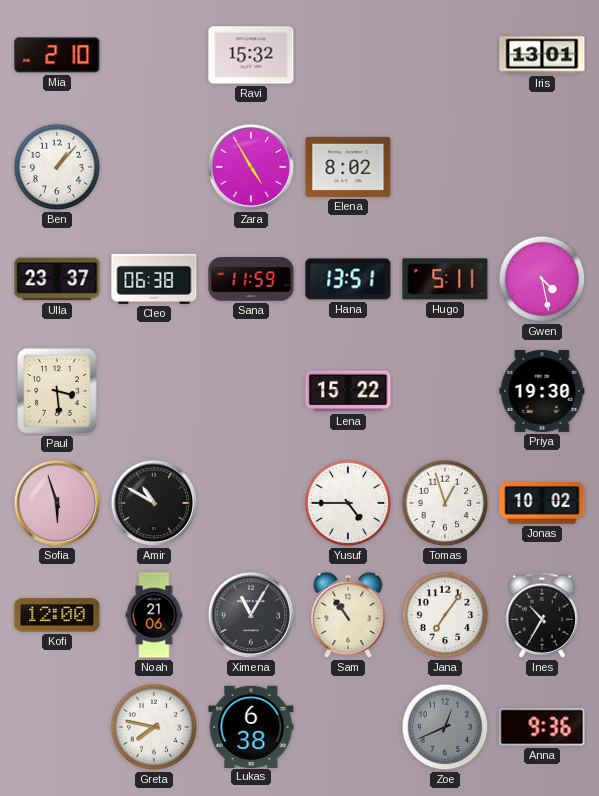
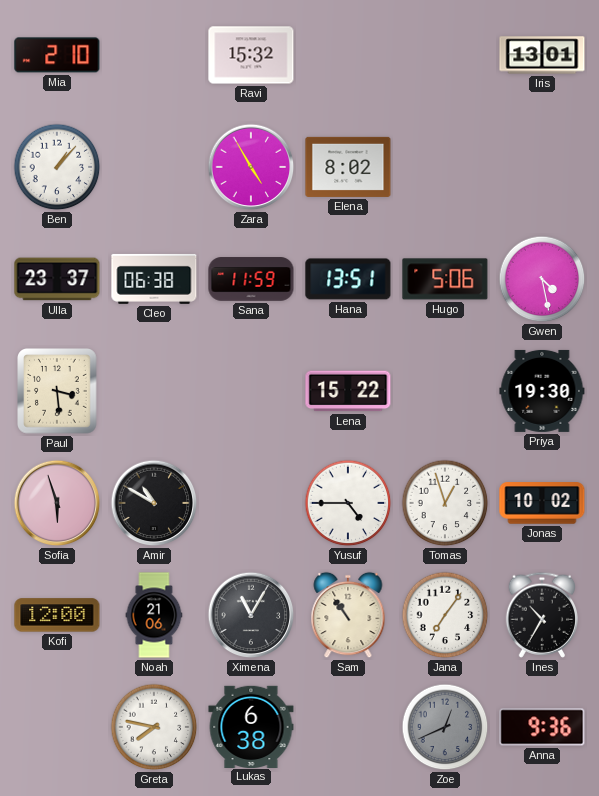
Hugo: 5:11 -> 5:06 (445, 279)
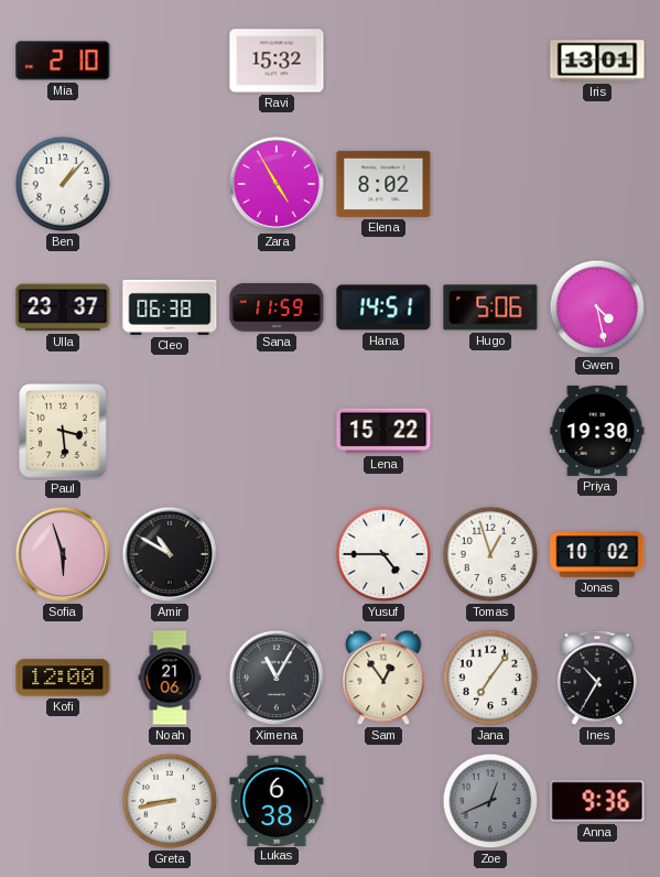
Hana: 13:51 -> 14:51 (383, 307)
Sam: 10:54 -> 12:54 (383, 678)
Greta: 7:47 -> 8:43 (170, 801)
